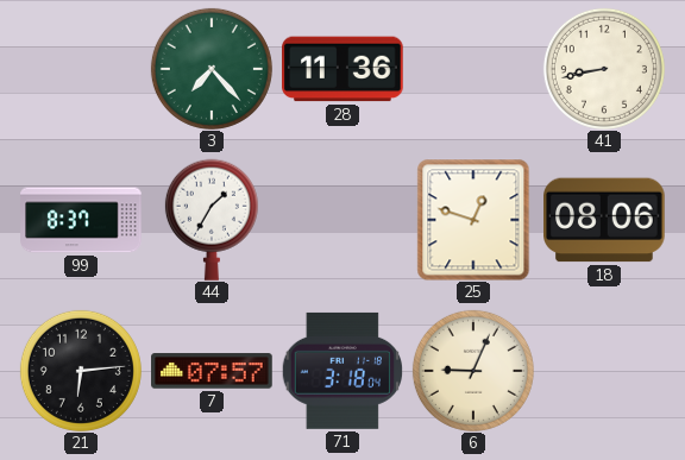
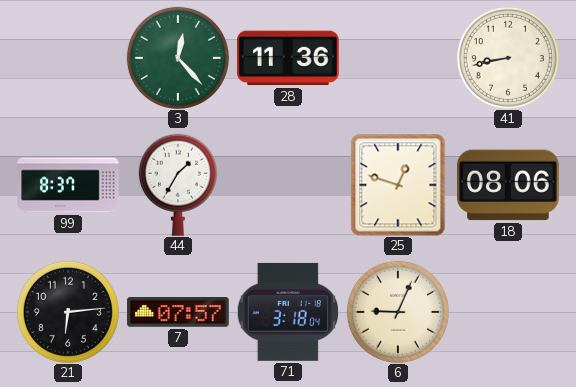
3: 7:23 -> 12:23 (178, 58)
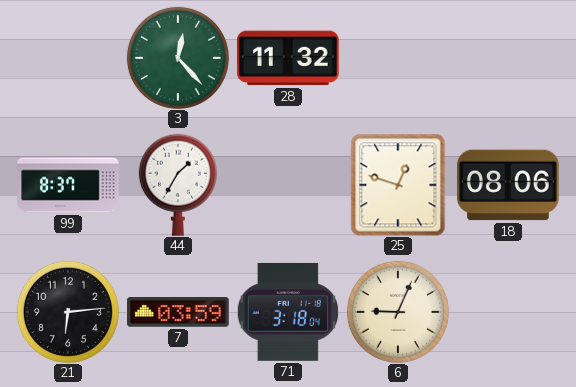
28: 11:36 -> 11:32 (289, 58)
41: 8:43 -> none (508, 58)
7: 07:57 -> 03:59 (178, 312)
